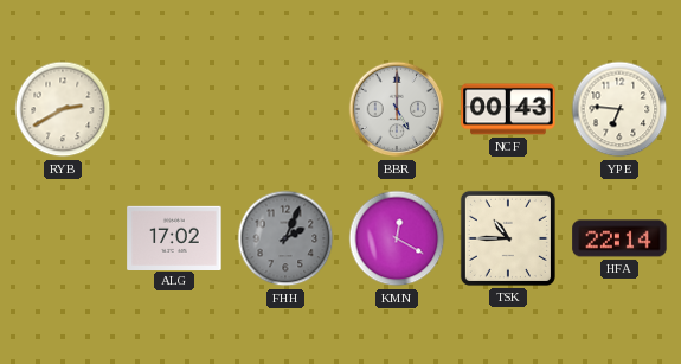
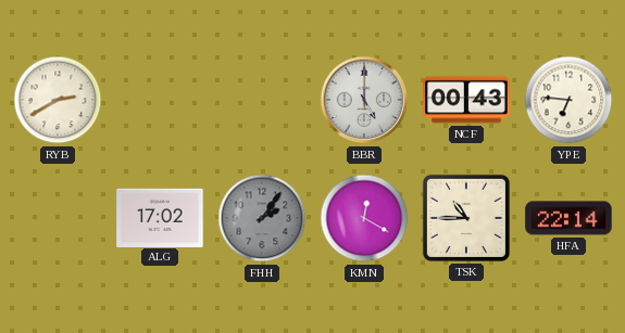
FHH: 2:04 -> 2:06 (262, 218)
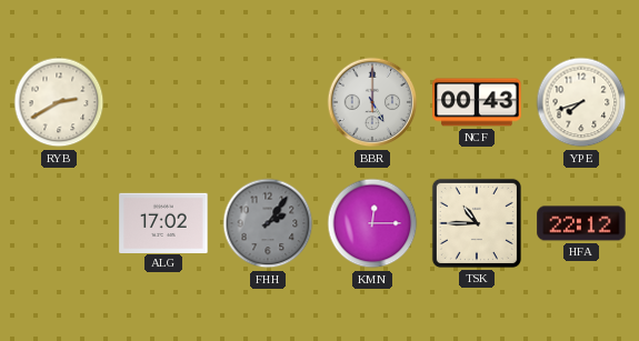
YPE: 6:46 -> 7:42 (581, 102)
KMN: 12:20 -> 12:15 (372, 223)
HFA: 22:14 -> 22:12 (581, 223)
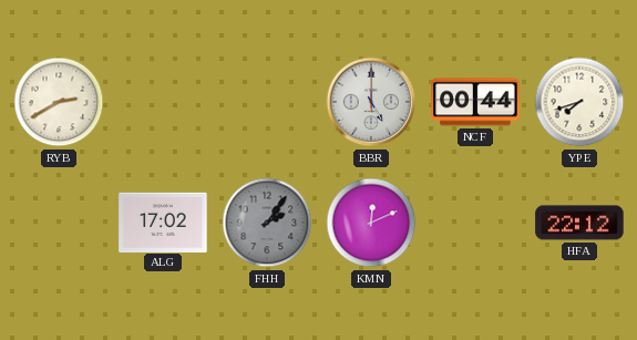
NCF: 00:43 -> 00:44 (475, 102)
KMN: 12:15 -> 12:11 (371, 223)
TSK: 10:45 -> none (477, 223)
